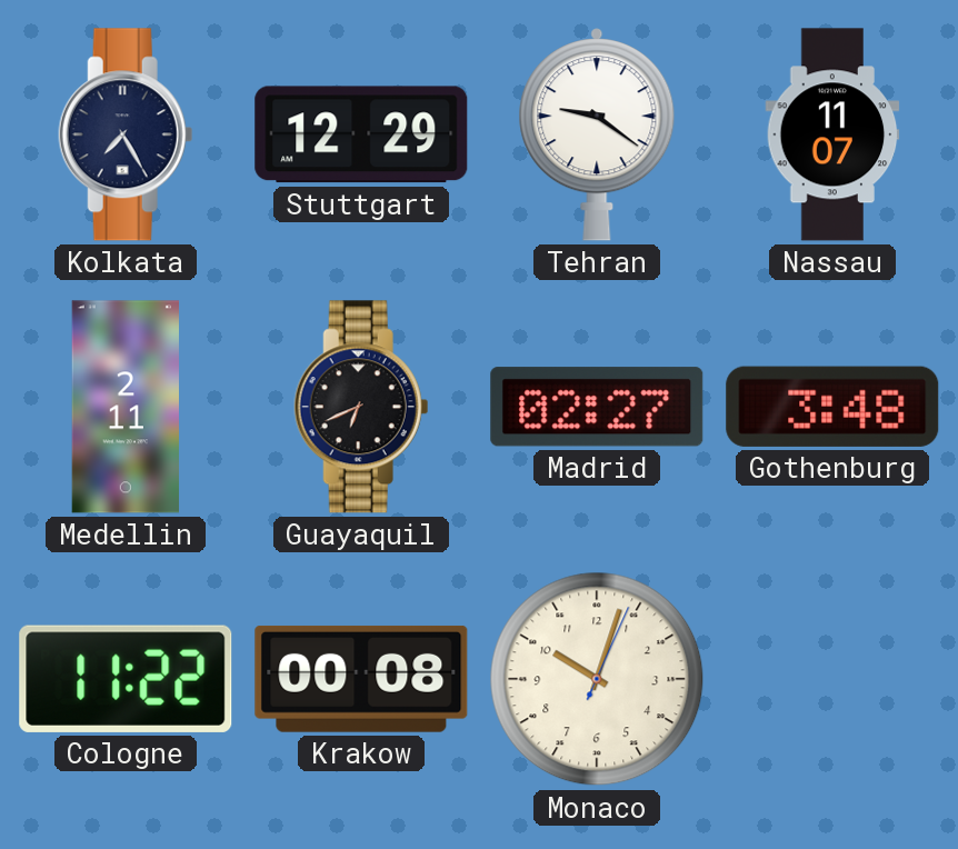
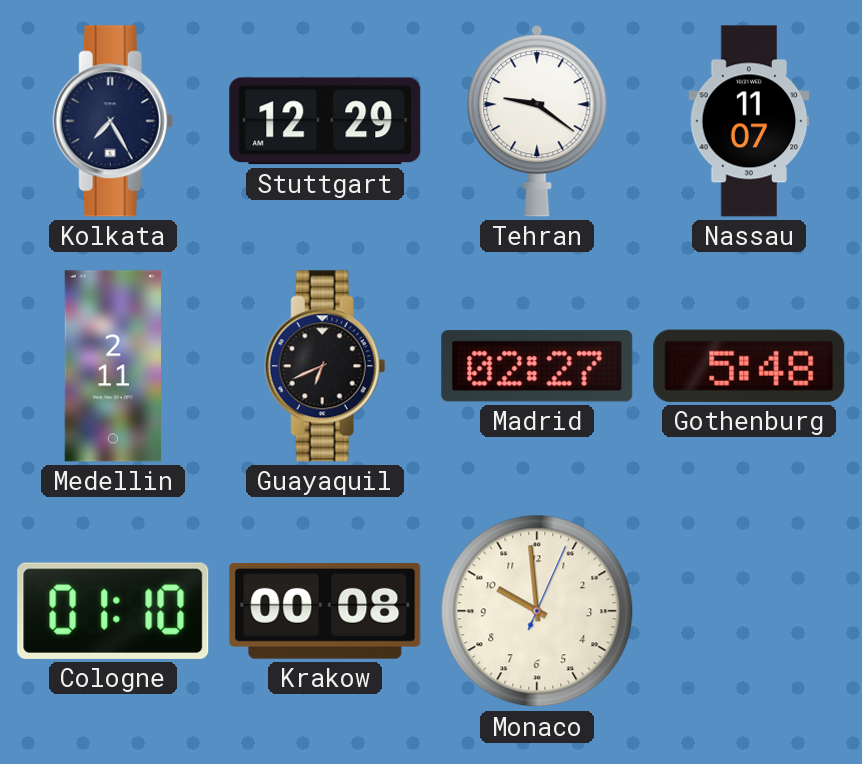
Gothenburg: 3:48 -> 5:48 (749, 366)
Cologne: 11:22 -> 01:10 (113, 611)
Monaco: 10:03 -> 9:59 (537, 611)
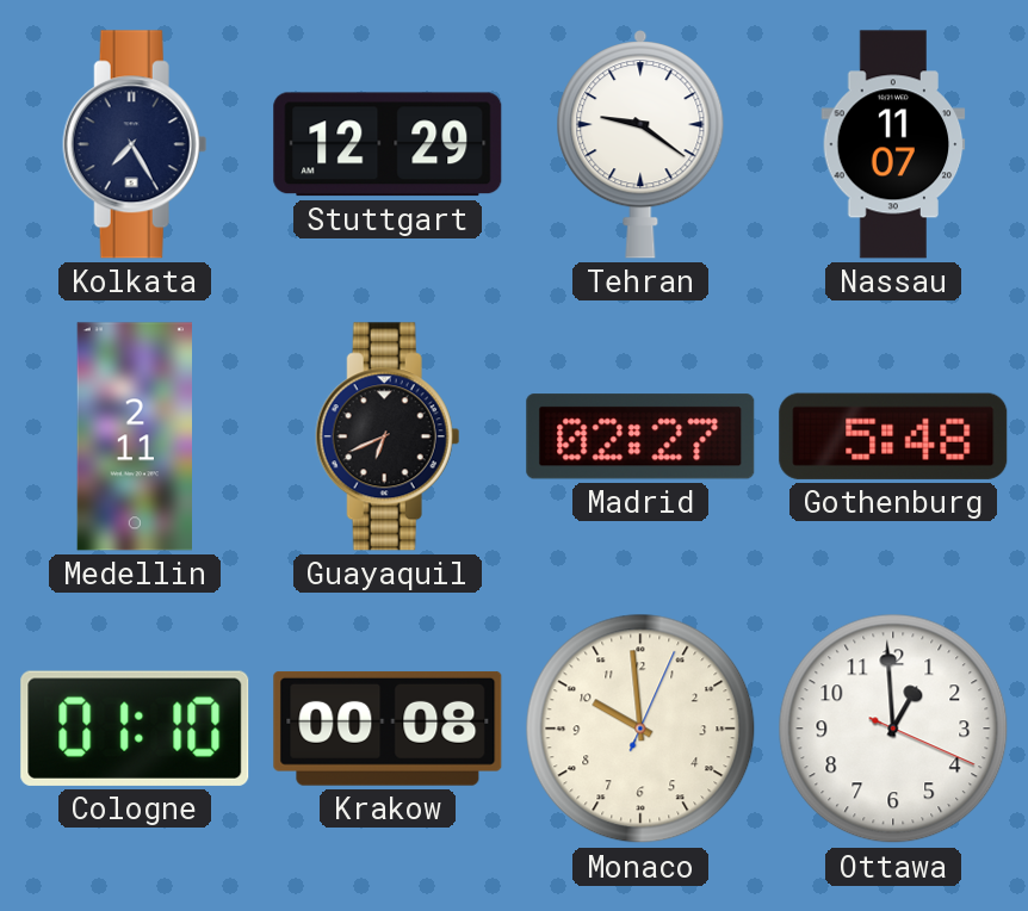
Ottawa: none -> 12:59 (893, 729)
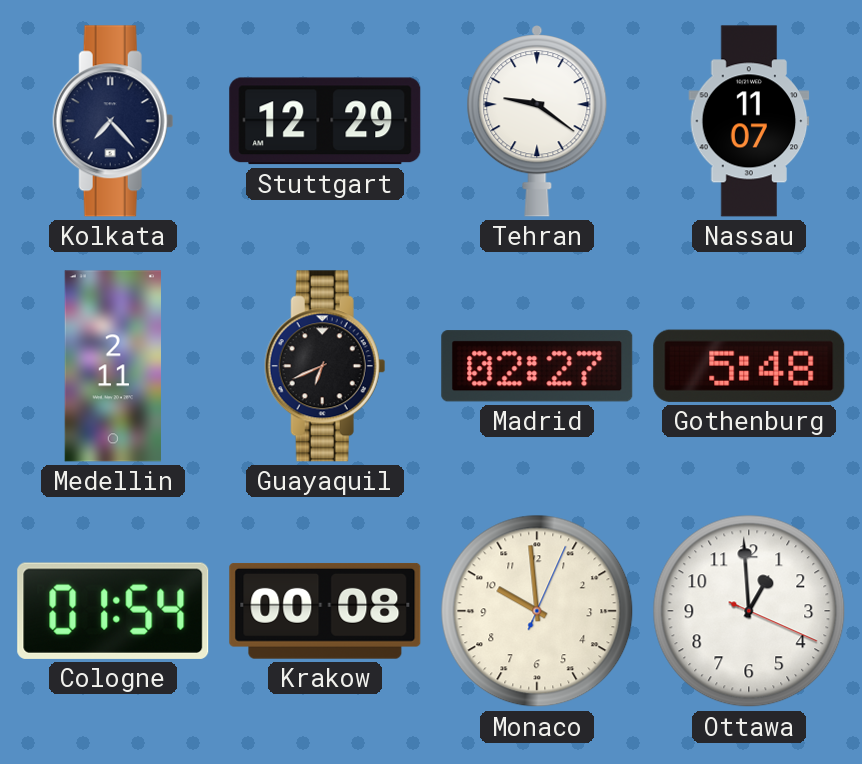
Kolkata: 7:25 -> 7:23 (113, 121)
Cologne: 01:10 -> 01:54 (113, 611)
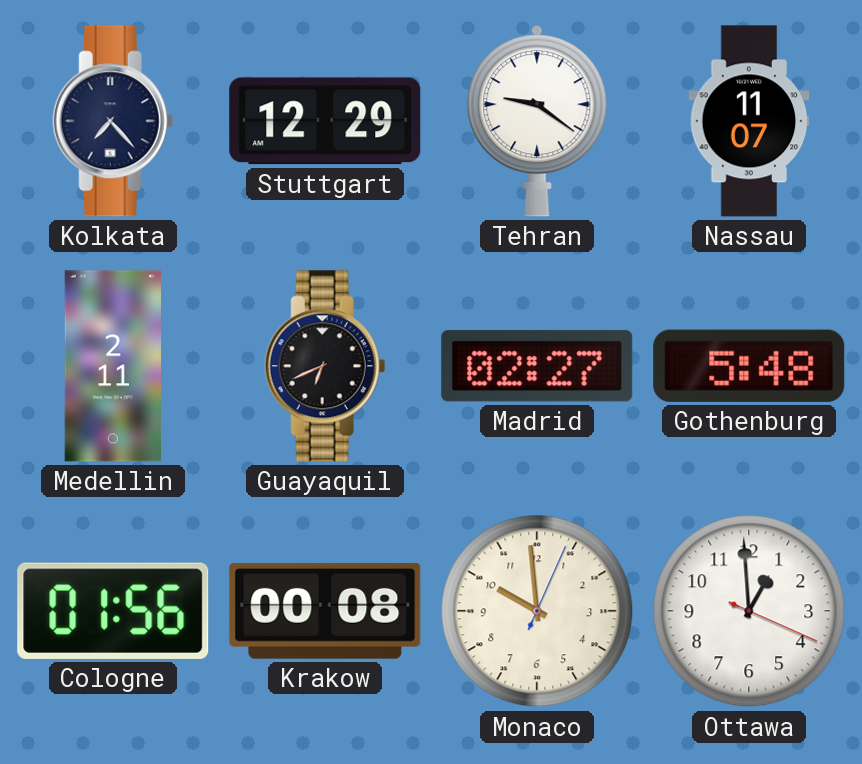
Cologne: 01:54 -> 01:56 (113, 611)
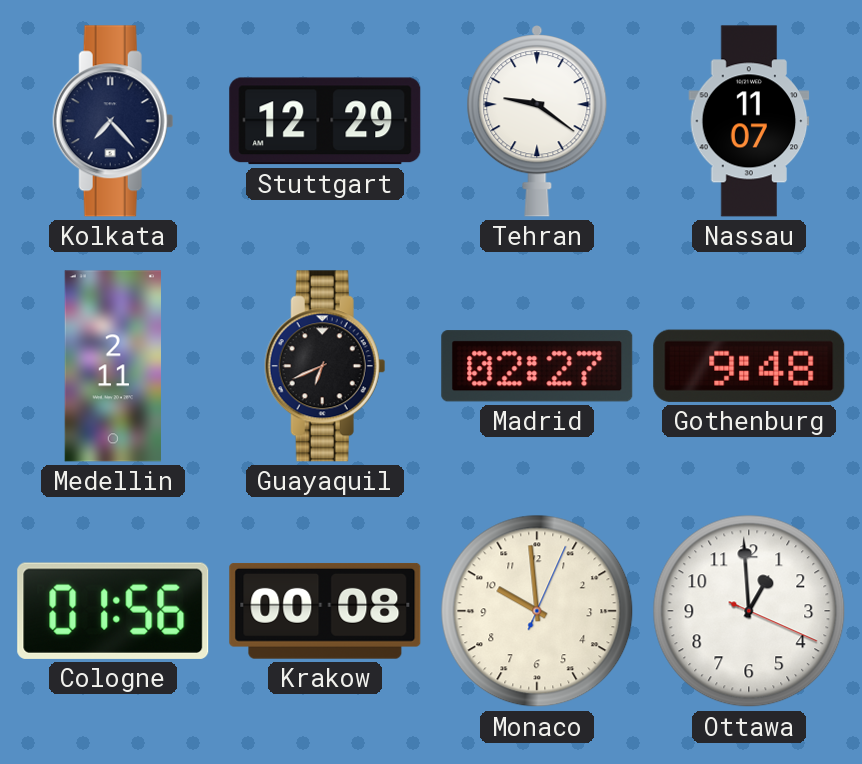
Gothenburg: 5:48 -> 9:48 (749, 366)
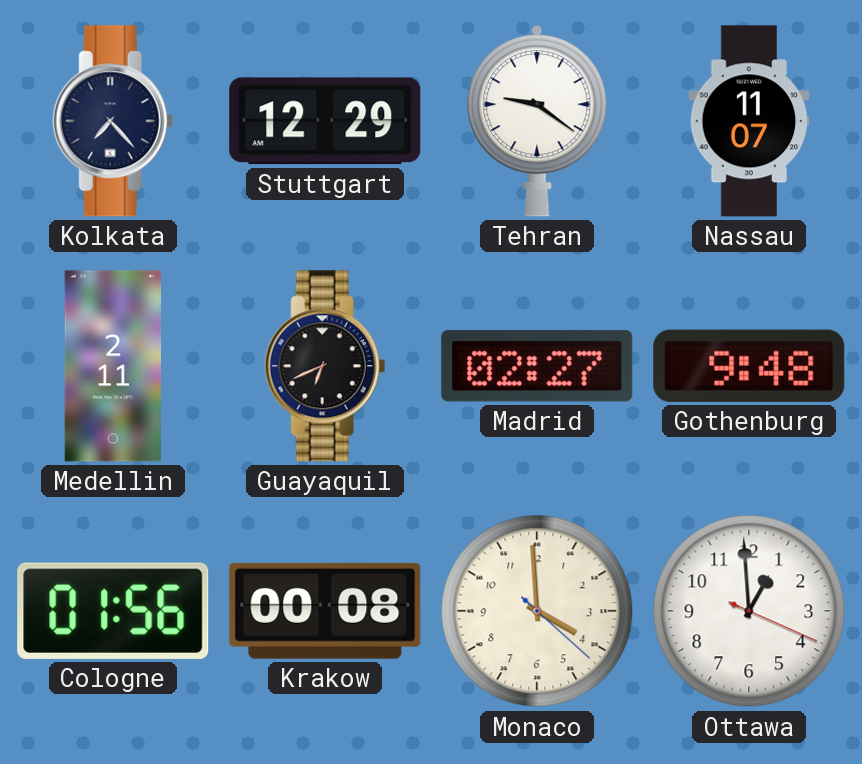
Monaco: 9:59 -> 3:59 (537, 611)
